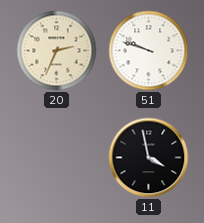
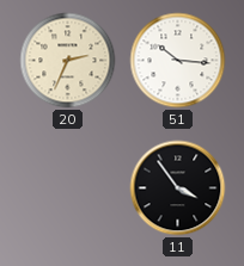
51: 9:48 -> 10:16 (178, 61)
11: 3:58 -> 3:54 (178, 188)
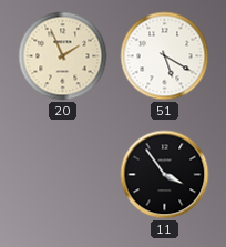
20: 2:34 -> 1:56 (63, 56)
51: 10:16 -> 5:20 (165, 56)
